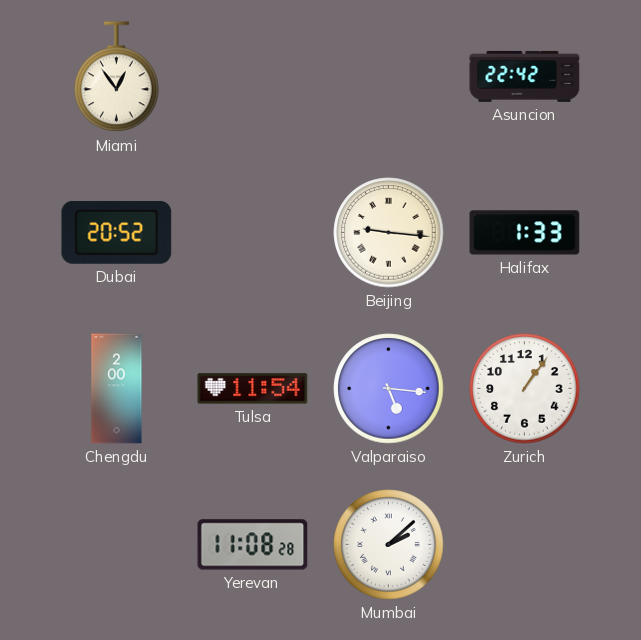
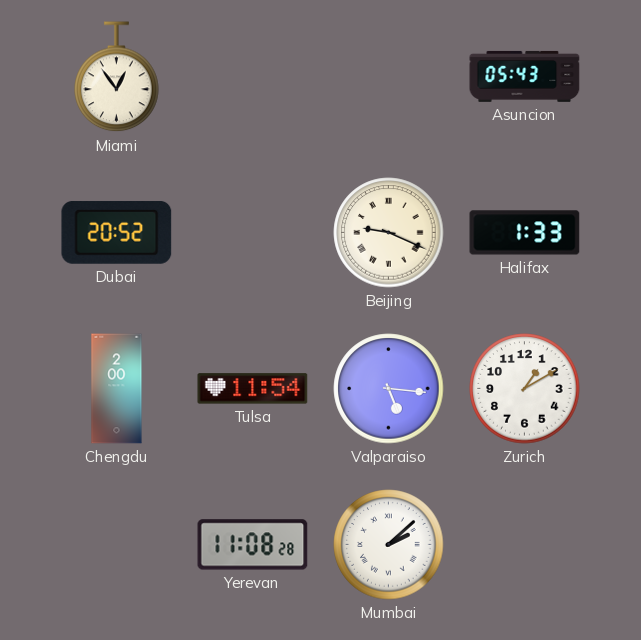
Asuncion: 22:42 -> 05:43 (525, 76)
Beijing: 9:16 -> 9:19 (389, 233)
Zurich: 1:06 -> 1:10 (525, 389)
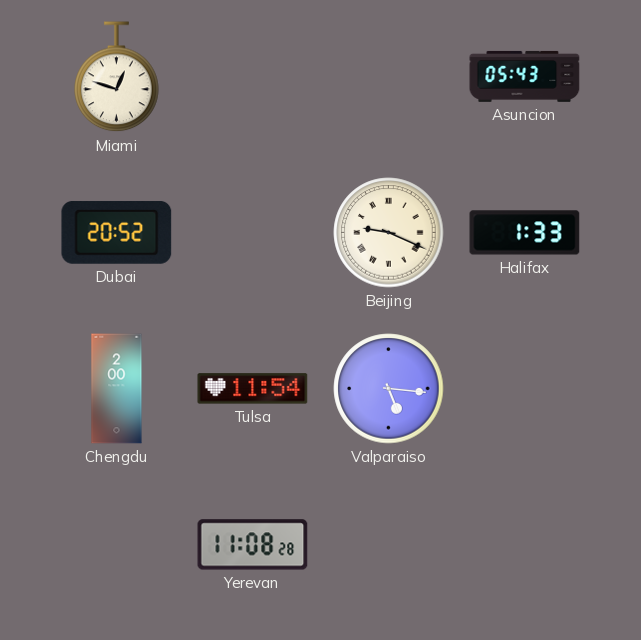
Miami: 12:54 -> 12:48 (117, 77)
Zurich: 1:10 -> none (525, 389)
Mumbai: 2:08 -> none (389, 545)
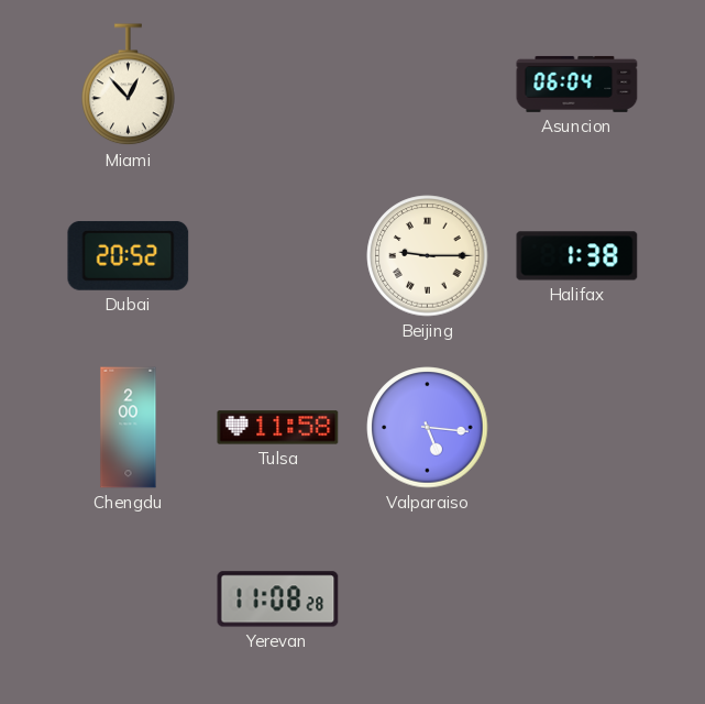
Miami: 12:48 -> 12:53 (129, 85)
Asuncion: 05:43 -> 06:04 (577, 84)
Beijing: 9:19 -> 9:15 (428, 256)
Halifax: 1:33 -> 1:38 (577, 256)
Tulsa: 11:54 -> 11:58 (278, 428)
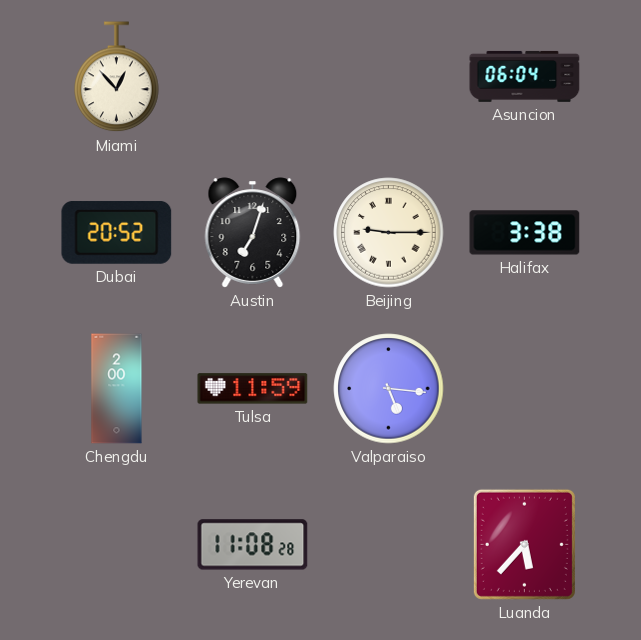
Austin: none -> 7:03 (253, 233)
Halifax: 1:38 -> 3:38 (525, 233)
Tulsa: 11:58 -> 11:59 (253, 389)
Luanda: none -> 5:37 (524, 544)
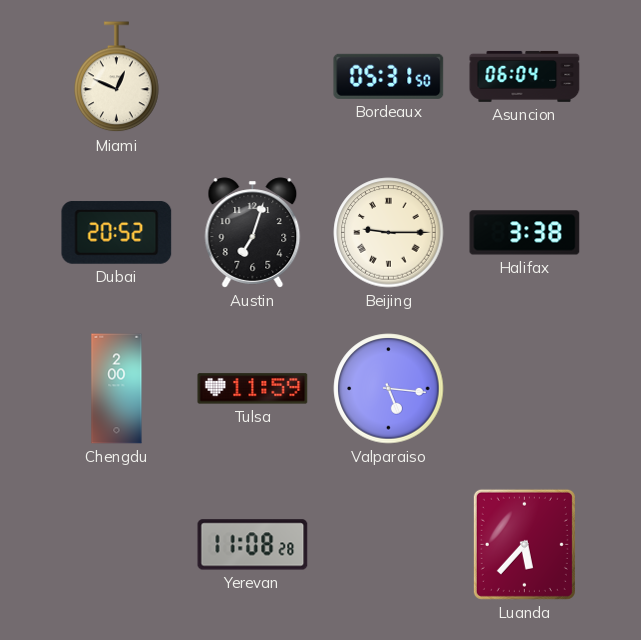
Miami: 12:53 -> 12:49 (117, 77)
Bordeaux: none -> 05:31 (389, 76)
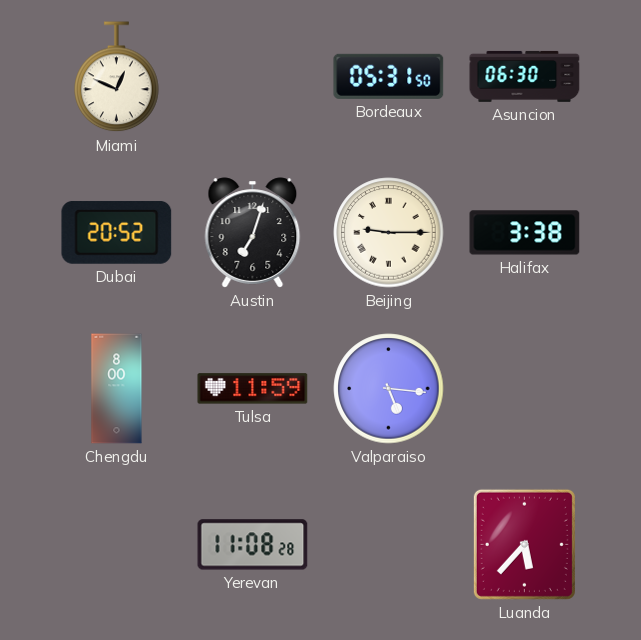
Asuncion: 06:04 -> 06:30 (525, 76)
Chengdu: 2:00 -> 8:00 (117, 389)
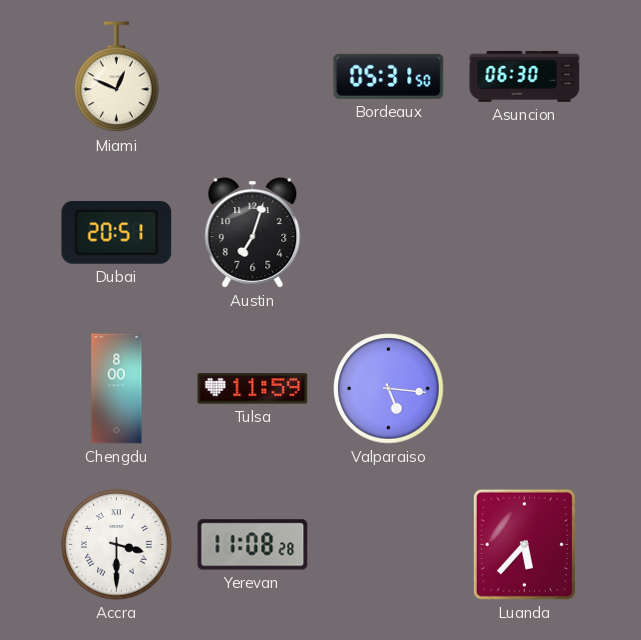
Dubai: 20:52 -> 20:51 (117, 232)
Beijing: 9:15 -> none (389, 233)
Halifax: 3:38 -> none (525, 233)
Accra: none -> 3:30 (117, 545)
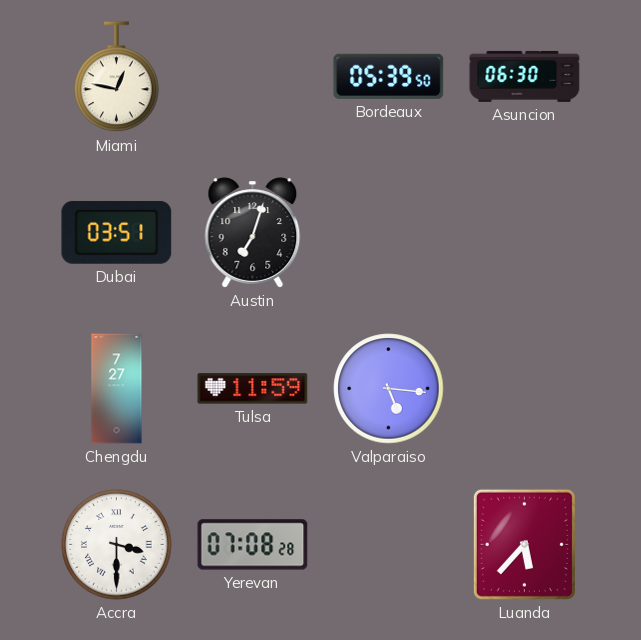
Miami: 12:49 -> 12:47 (117, 77)
Bordeaux: 05:31 -> 05:39 (389, 76)
Dubai: 20:51 -> 03:51 (117, 232)
Chengdu: 8:00 -> 7:27 (117, 389)
Yerevan: 11:08 -> 07:08 (253, 545)
